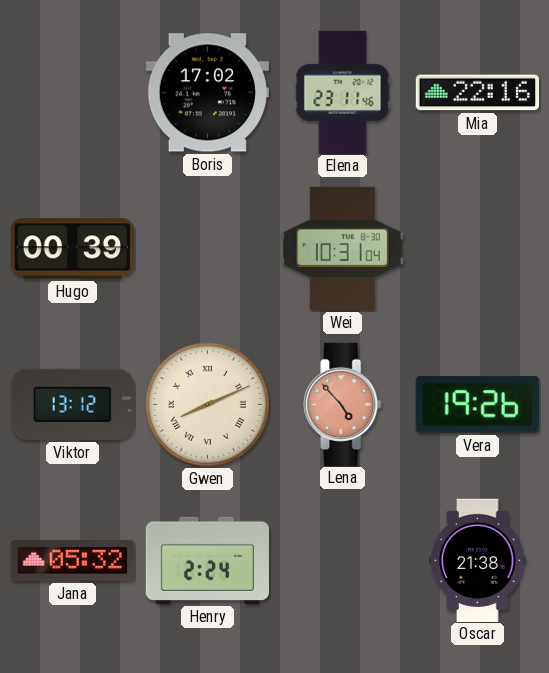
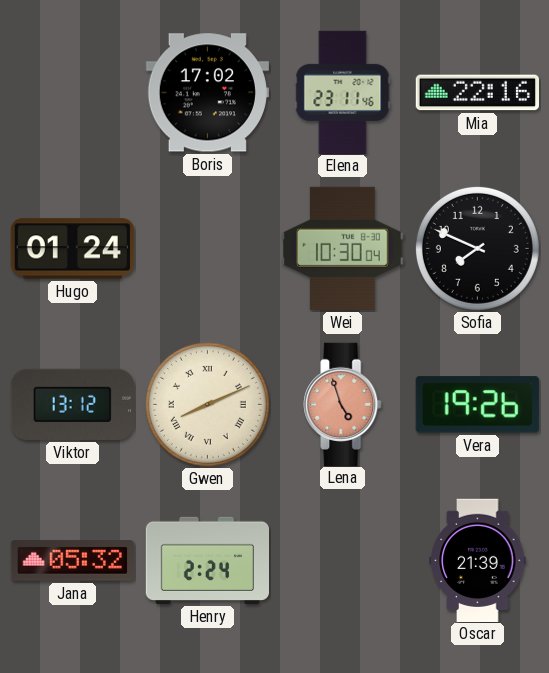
Hugo: 00:39 -> 01:24 (72, 249)
Wei: 10:31 -> 10:30 (343, 248)
Sofia: none -> 7:49 (477, 248)
Lena: 4:53 -> 4:57 (343, 404)
Oscar: 21:38 -> 21:39 (478, 560)
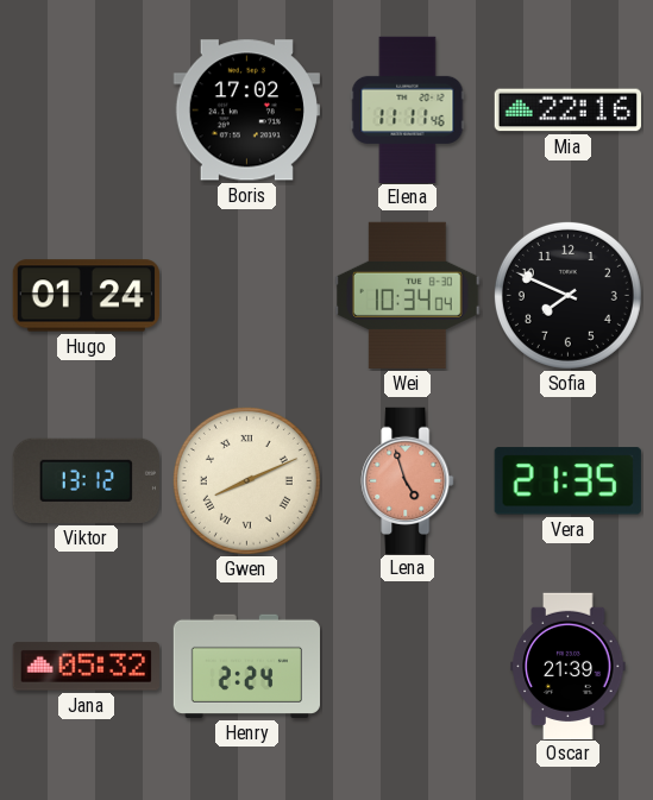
Elena: 23:11 -> 11:11 (408, 109)
Wei: 10:30 -> 10:34 (408, 295)
Vera: 19:26 -> 21:35 (567, 481)
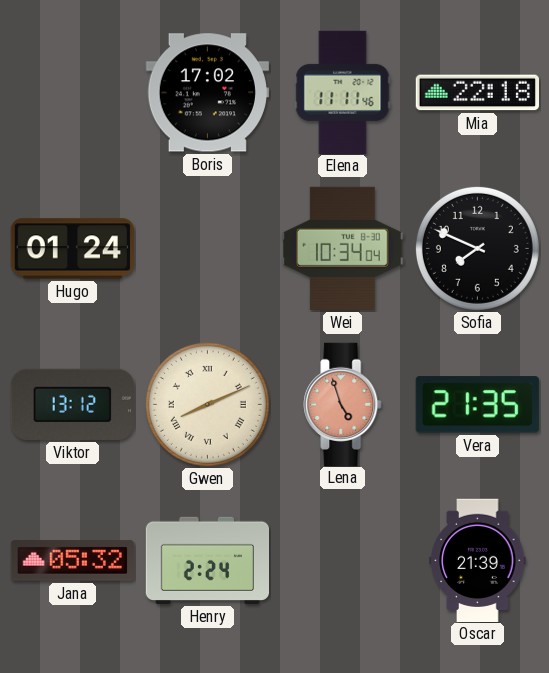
Mia: 22:16 -> 22:18 (477, 93)
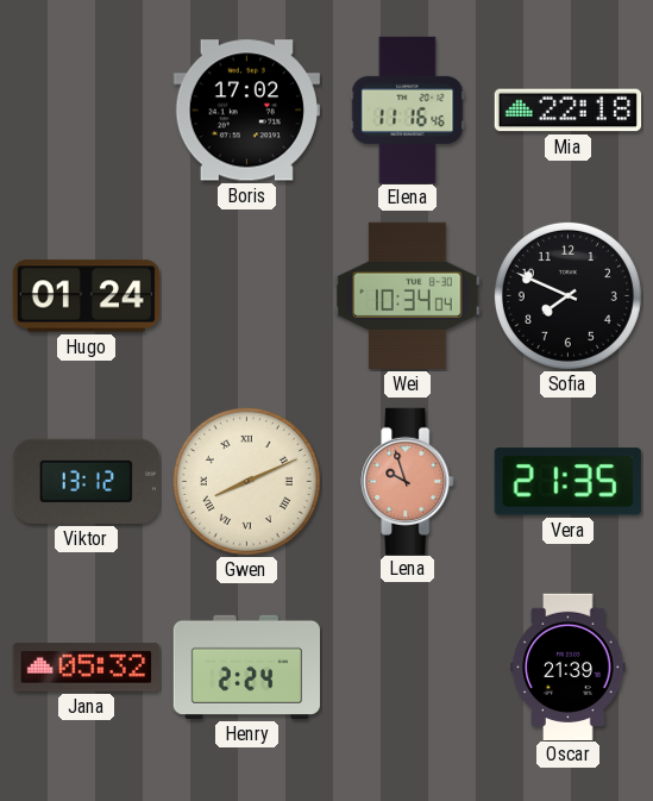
Elena: 11:11 -> 11:16 (408, 109)
Lena: 4:57 -> 9:57 (408, 481)
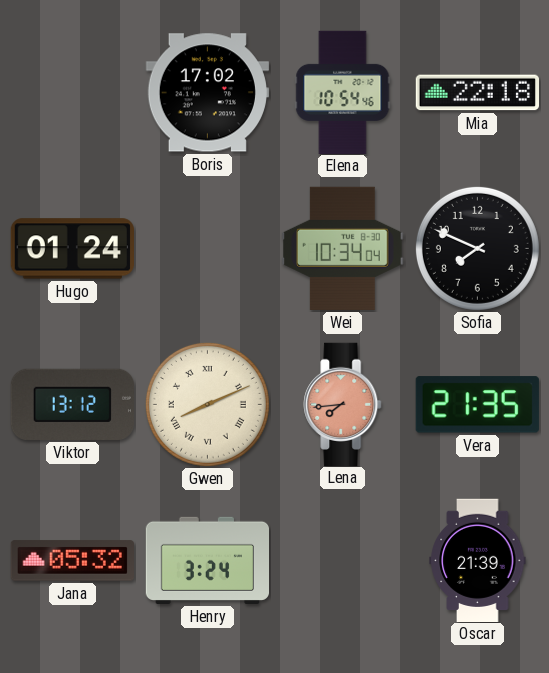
Elena: 11:16 -> 10:54 (343, 92)
Lena: 9:57 -> 7:44 (343, 404)
Henry: 2:24 -> 3:24 (207, 560)
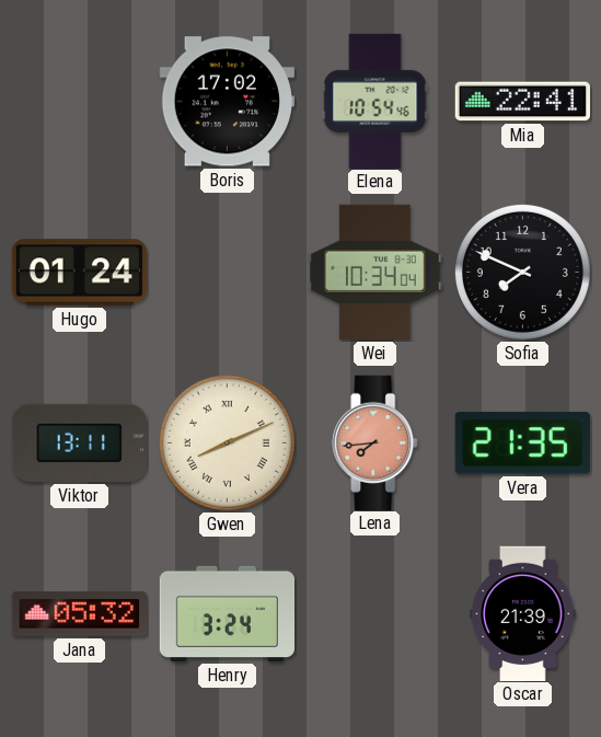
Mia: 22:18 -> 22:41 (522, 102)
Viktor: 13:12 -> 13:11 (79, 442)
